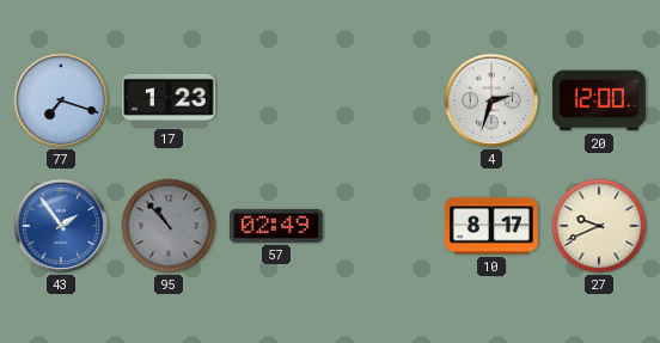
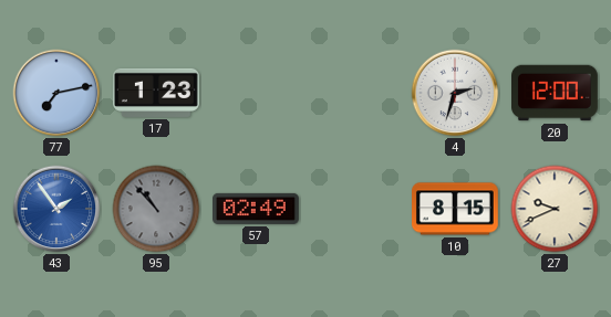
77: 7:18 -> 7:13 (56, 93)
10: 8:17 -> 8:15 (456, 209)
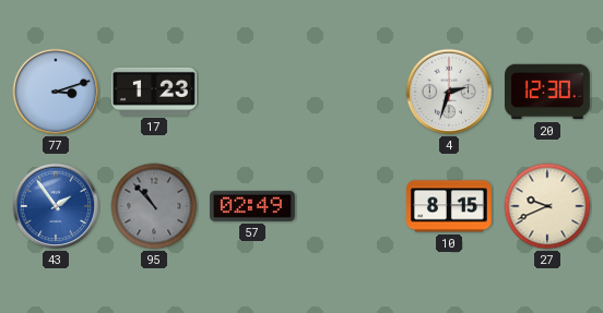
77: 7:13 -> 3:12 (56, 92)
20: 12:00 -> 12:30 (548, 92)
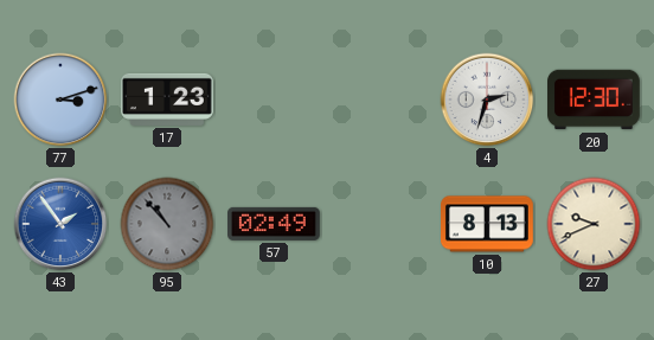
10: 8:15 -> 8:13 (488, 224)
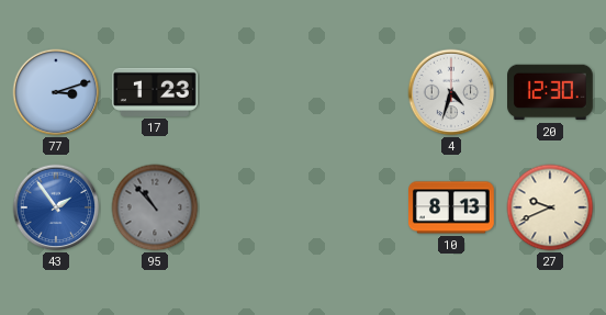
4: 2:33 -> 4:33 (451, 92)
57: 02:49 -> none (275, 224)
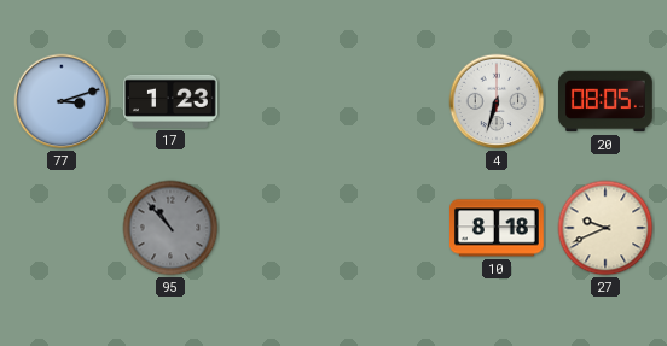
4: 4:33 -> 6:33 (497, 101)
20: 12:30 -> 08:05 (607, 101)
43: 1:54 -> none (56, 207)
10: 8:13 -> 8:18 (498, 228)
